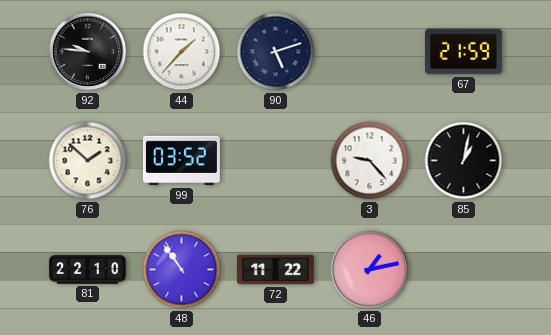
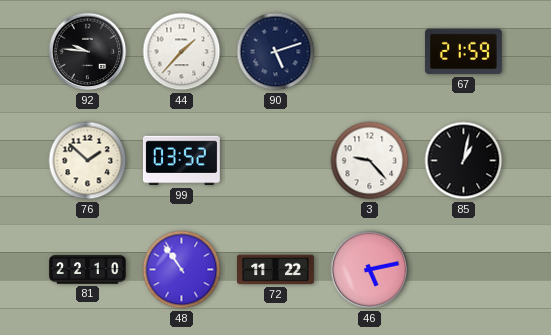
46: 1:13 -> 5:13 (370, 270)
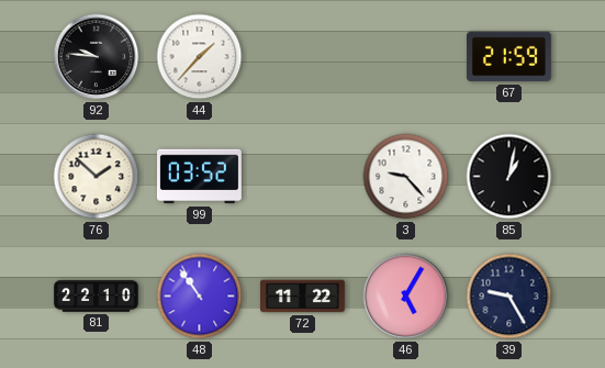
90: 5:12 -> none (276, 52)
46: 5:13 -> 5:05 (406, 297)
39: none -> 9:25 (509, 297)
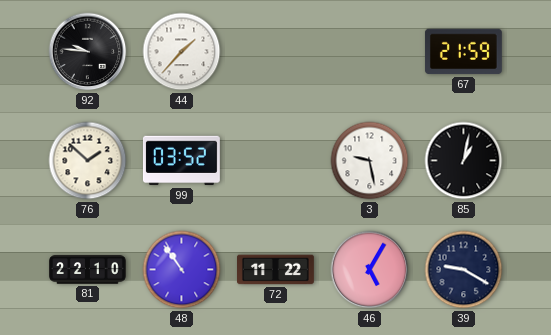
3: 9:23 -> 9:28 (370, 161)
39: 9:25 -> 9:20 (464, 270)
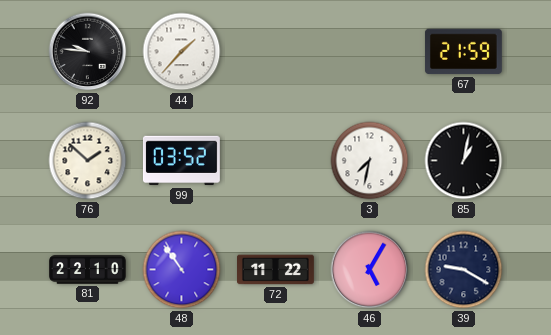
3: 9:28 -> 7:32 (370, 161)
